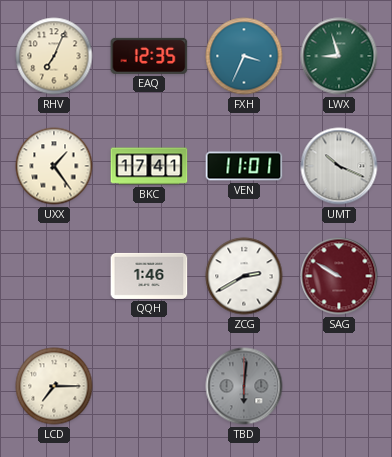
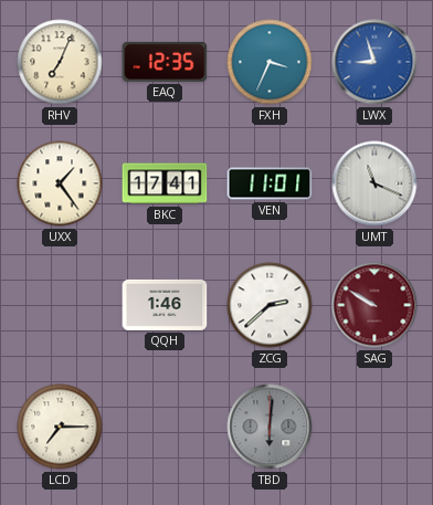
LWX dial: green -> blue (374, 62)
UMT: 10:19 -> 11:19 (374, 183)
ZCG: 2:40 -> 2:38 (270, 305)
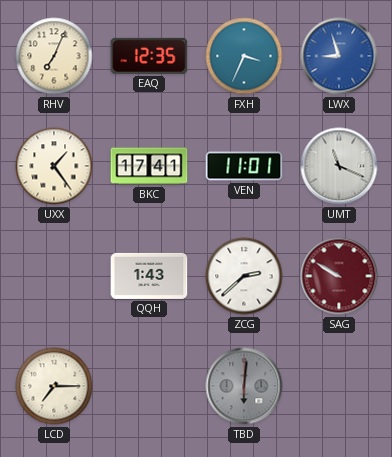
QQH: 1:46 -> 1:43 (149, 276)
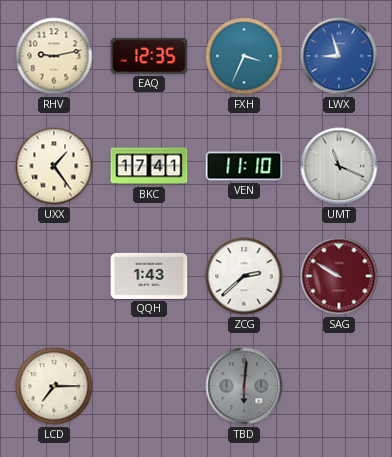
RHV: 7:04 -> 9:13 (54, 56)
VEN: 11:01 -> 11:10 (244, 166)
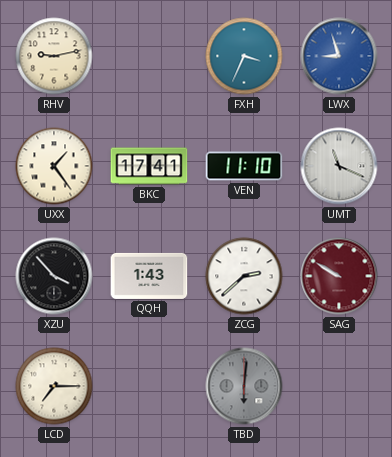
EAQ: 12:35 -> none (149, 56)
XZU: none -> 3:53 (54, 276)
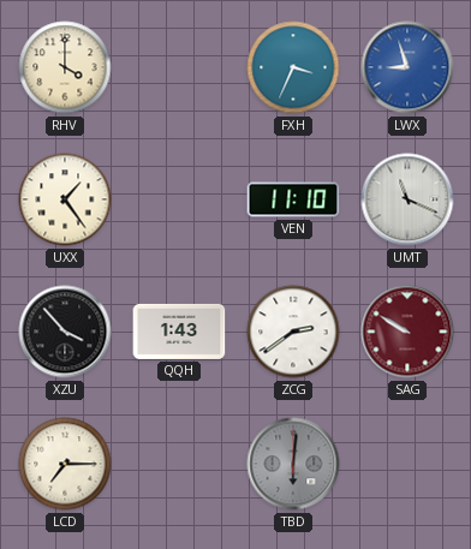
RHV: 9:13 -> 4:00 (65, 67)
BKC: 17:41 -> none (149, 166)
ZCG: 2:38 -> 2:39 (293, 332)
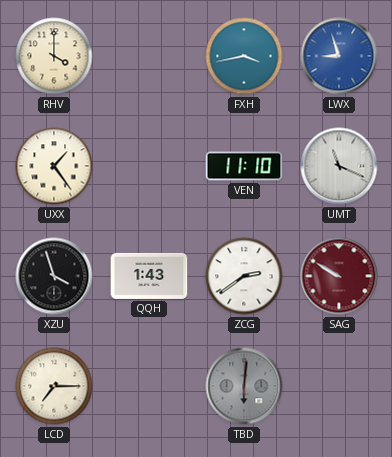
FXH: 3:34 -> 3:43 (244, 56)
XZU: 3:53 -> 3:57 (54, 276)
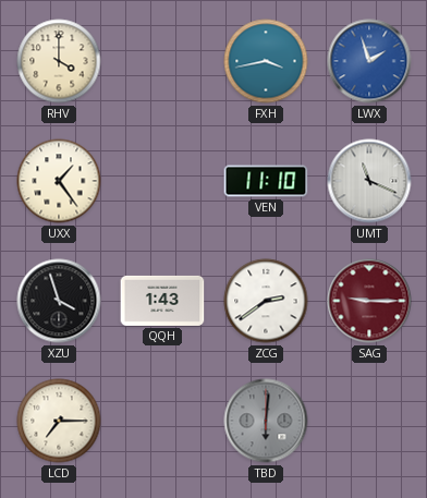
LWX: 8:57 -> 1:57 (369, 61)
SAG: 9:50 -> 9:15 (369, 301)
